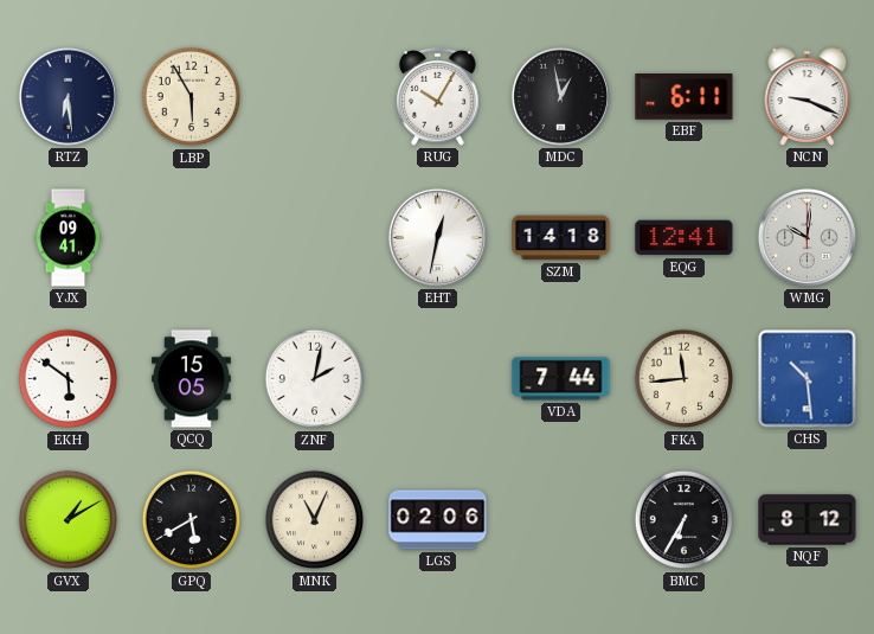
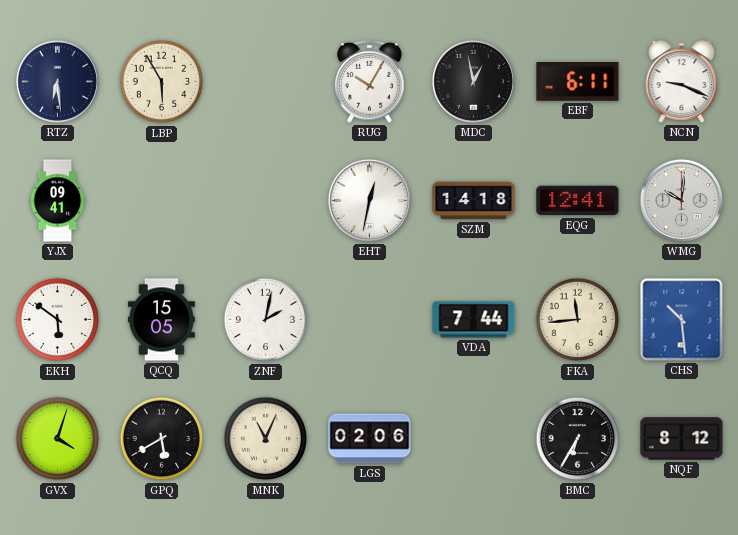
GVX: 1:10 -> 4:03 (58, 439)
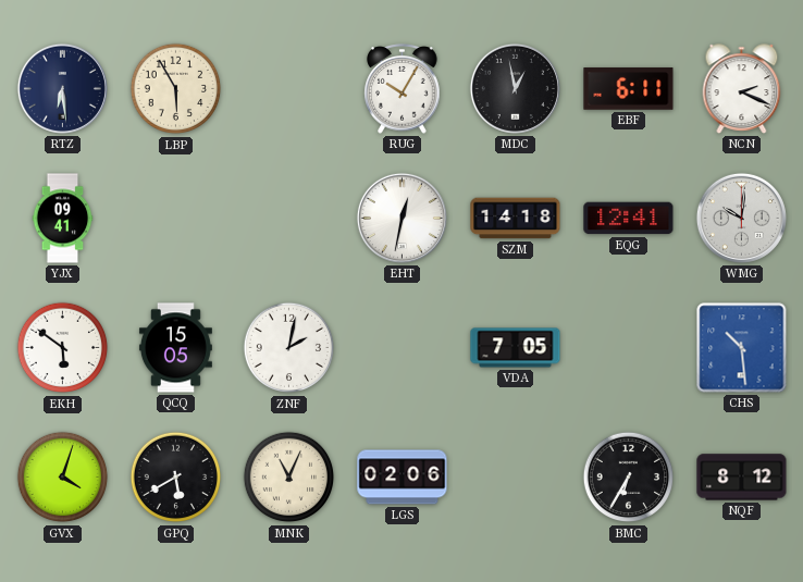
NCN: 9:19 -> 2:19 (742, 89)
VDA: 7:44 -> 7:05 (516, 348)
FKA: 11:44 -> none (578, 320)
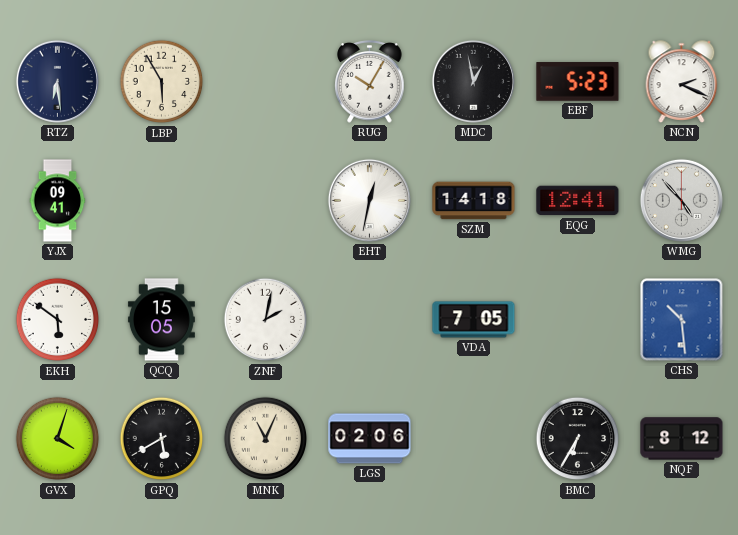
EBF: 6:11 -> 5:23 (578, 82)
WMG: 10:01 -> 4:53 (681, 200)
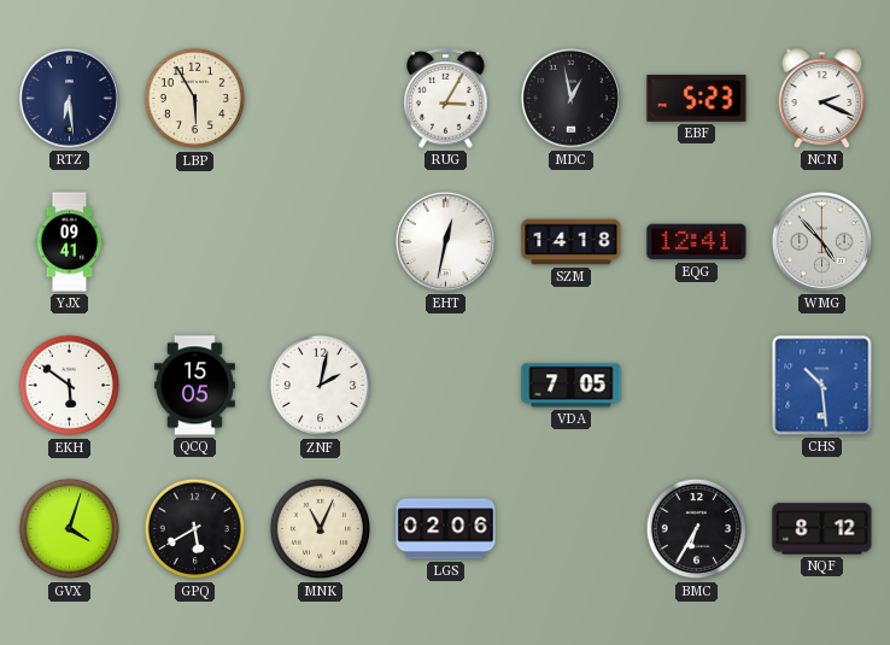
RUG: 10:05 -> 3:05 (446, 99)
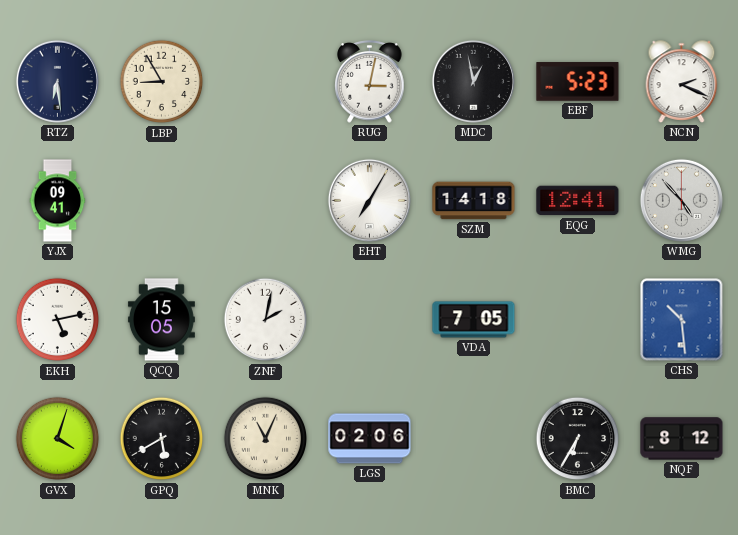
LBP: 5:55 -> 8:55 (162, 82)
RUG: 3:05 -> 3:02 (370, 82)
EHT: 12:32 -> 7:05 (369, 200)
EKH: 5:51 -> 5:13 (58, 320)
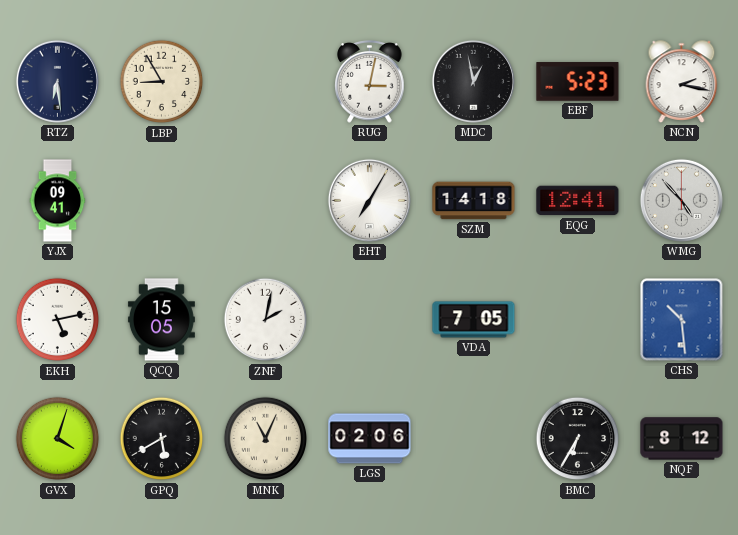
NCN: 2:19 -> 2:17 (682, 82)
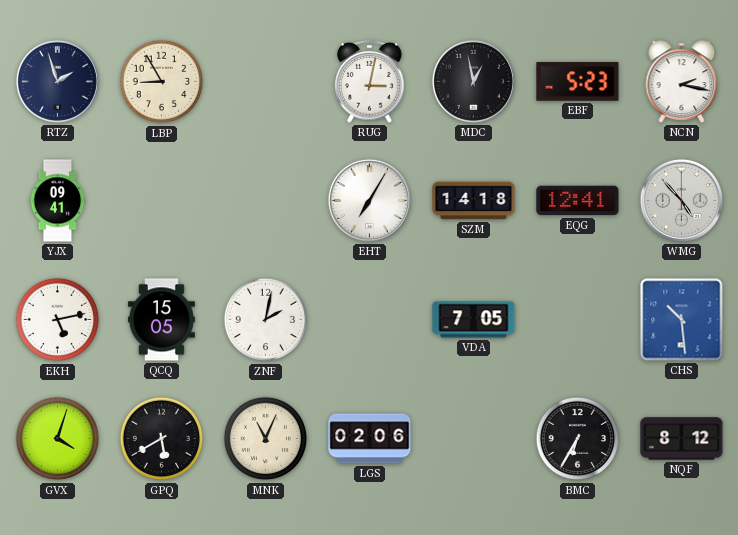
RTZ: 6:29 -> 1:57 (57, 81)
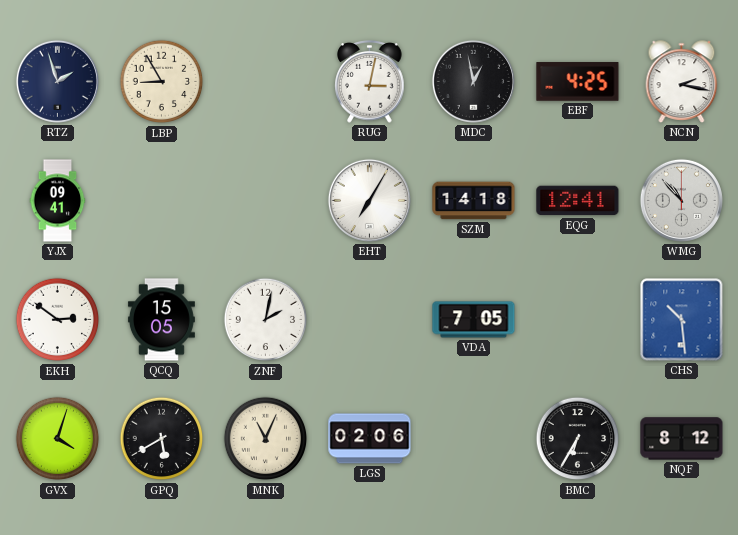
EBF: 5:23 -> 4:25 (578, 82)
WMG: 4:53 -> 10:53 (681, 200)
EKH: 5:13 -> 2:51 (58, 320)
